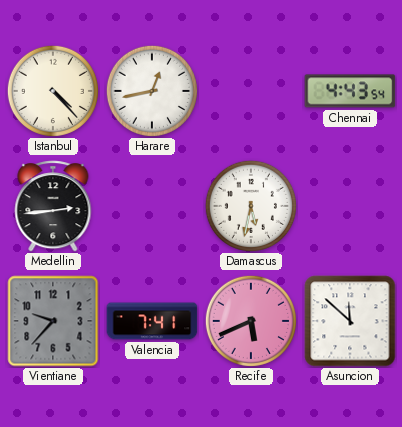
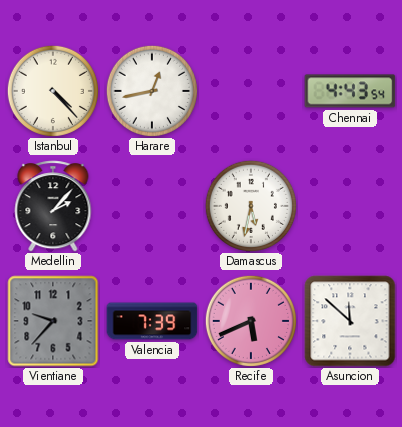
Medellin: 2:44 -> 2:07 (53, 206)
Valencia: 7:41 -> 7:39 (152, 321)
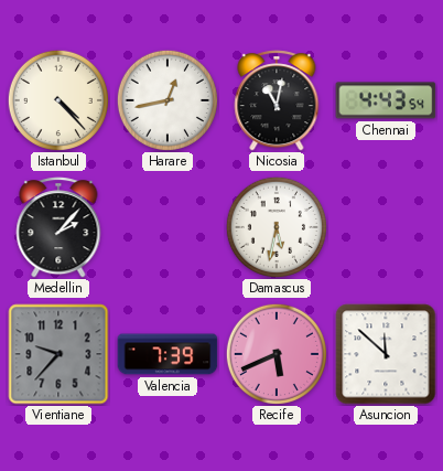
Nicosia: none -> 11:02 (277, 100)
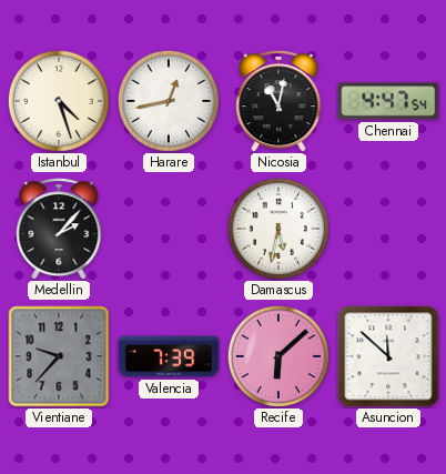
Istanbul: 4:23 -> 4:27 (59, 101)
Chennai: 4:43 -> 4:47 (388, 101)
Recife: 5:41 -> 6:08 (278, 356)
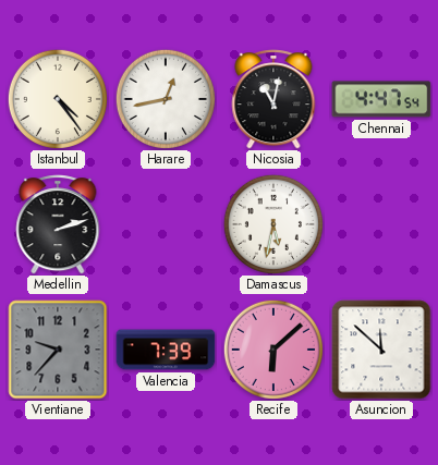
Istanbul: 4:27 -> 4:24 (58, 99)
Medellin: 2:07 -> 2:12 (58, 224)
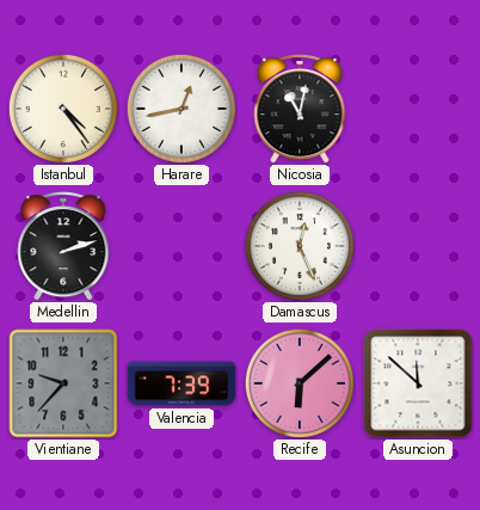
Chennai: 4:47 -> none (381, 99)
Damascus: 5:32 -> 12:26 (300, 246)
